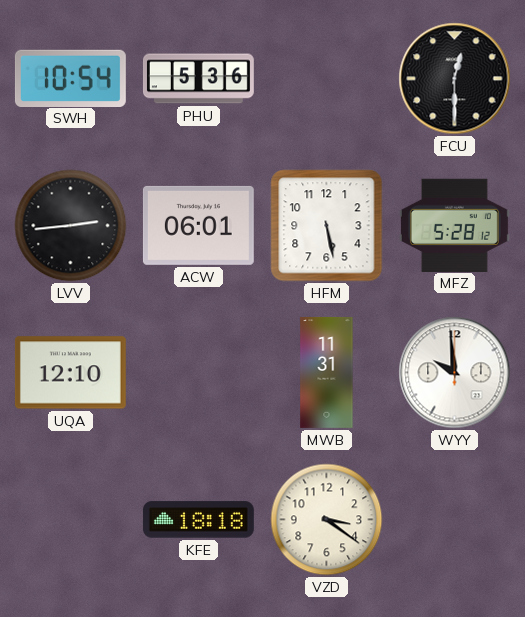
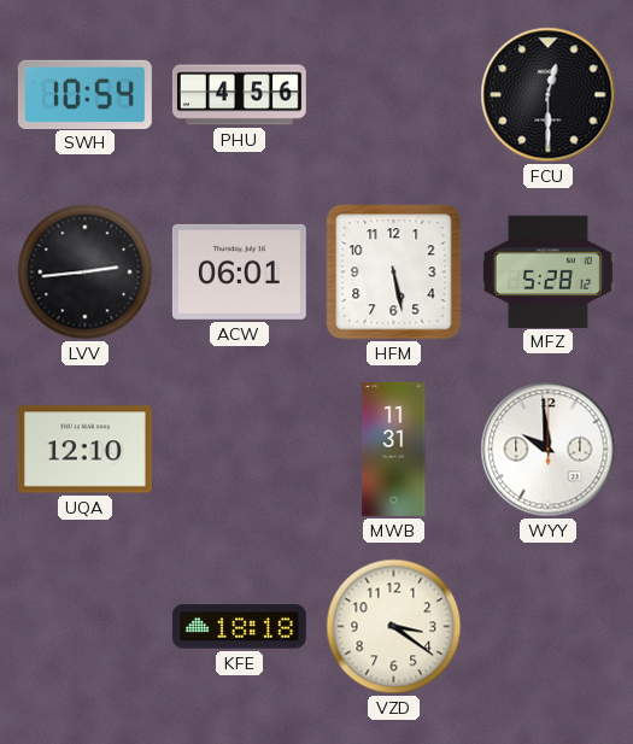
PHU: 5:36 -> 4:56 (239, 95)
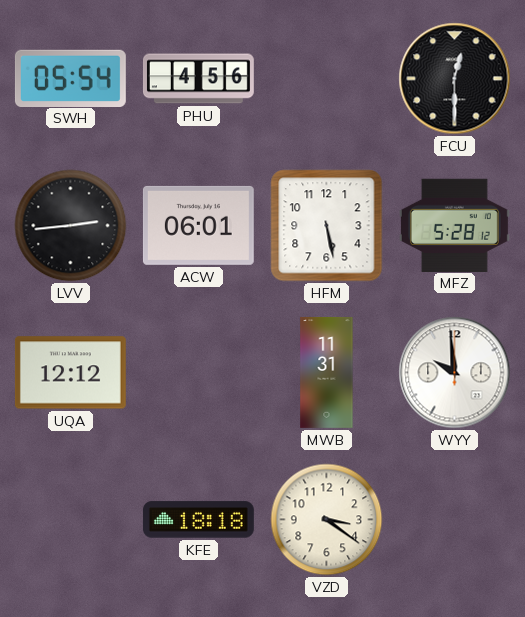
SWH: 10:54 -> 05:54 (70, 78)
UQA: 12:10 -> 12:12 (70, 373)
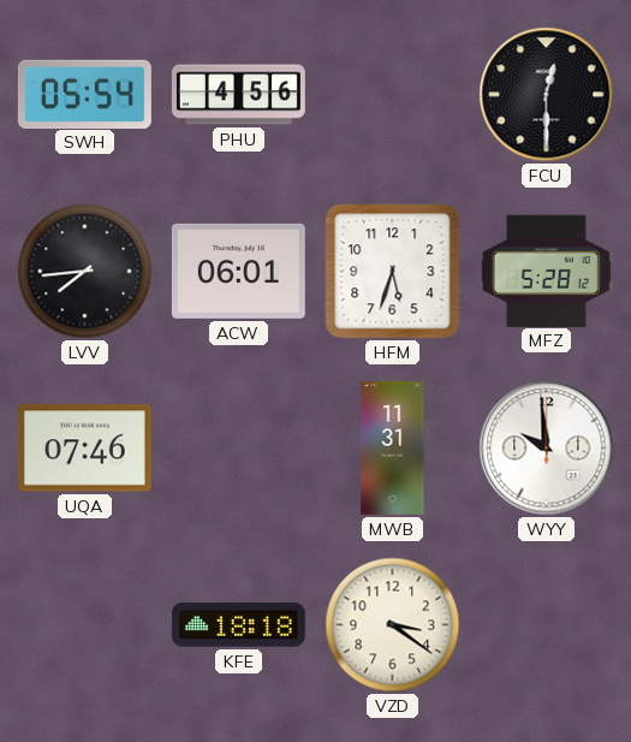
LVV: 2:44 -> 7:44 (85, 272)
HFM: 5:28 -> 5:33 (393, 272)
UQA: 12:12 -> 07:46 (84, 449)
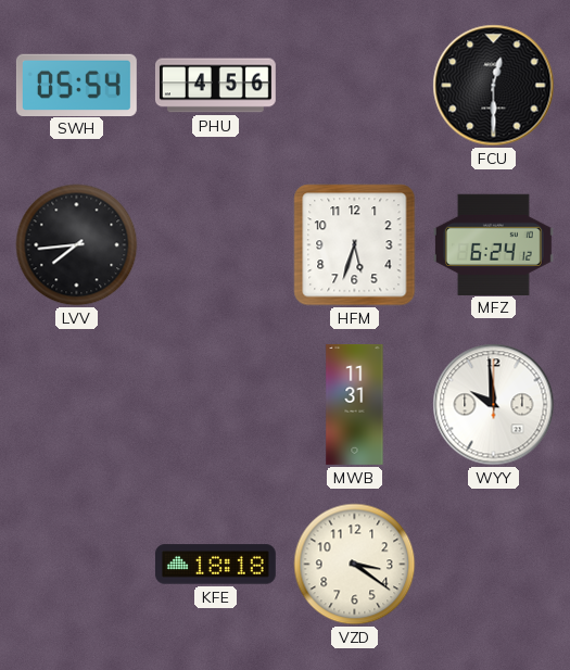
ACW: 06:01 -> none (238, 271)
MFZ: 5:28 -> 6:24 (493, 244)
UQA: 07:46 -> none (84, 449)
